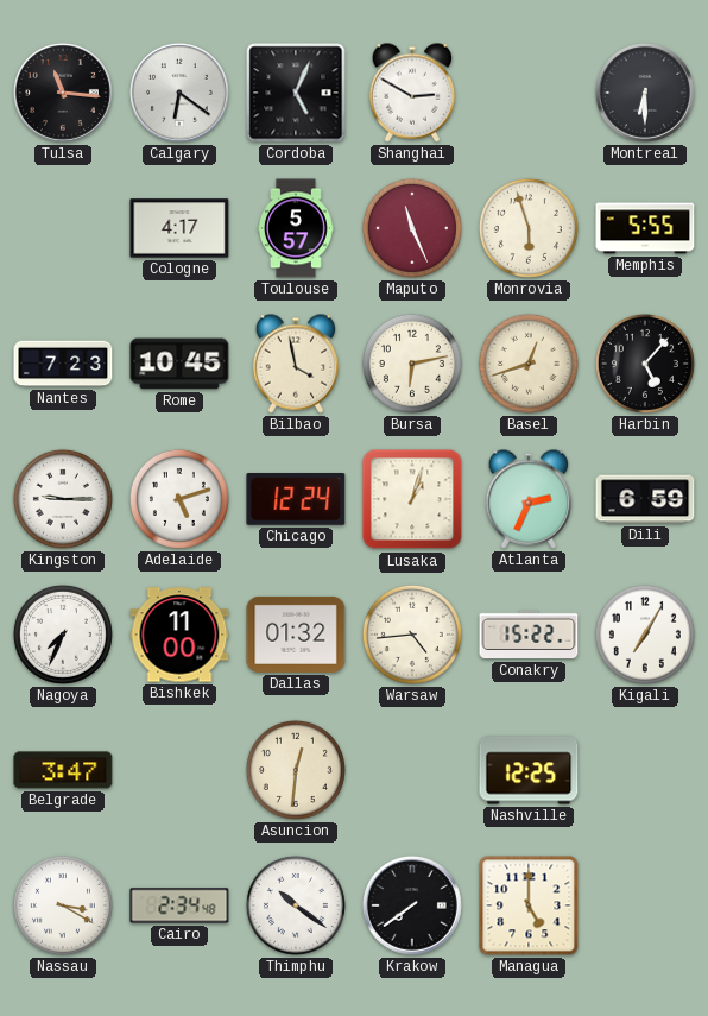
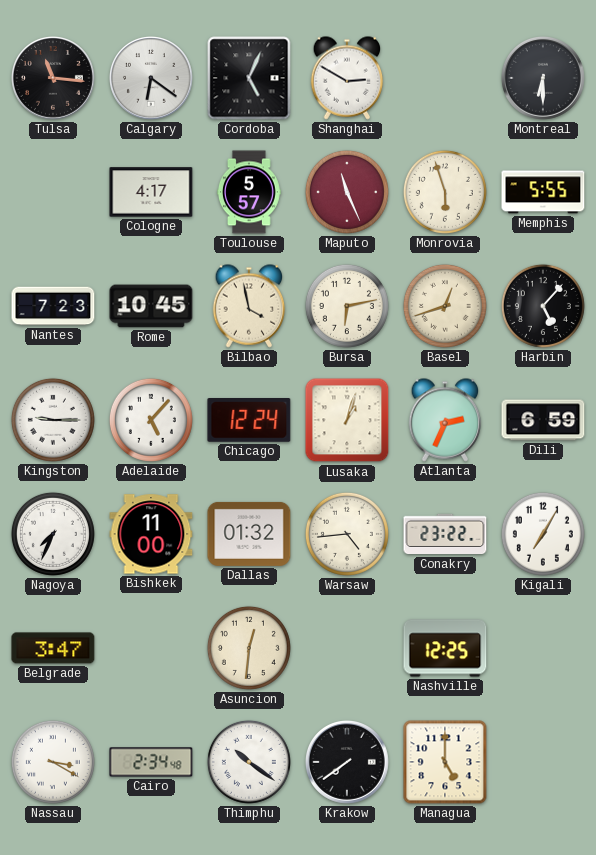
Adelaide: 5:12 -> 5:07 (151, 420)
Conakry: 15:22 -> 23:22 (445, 534)
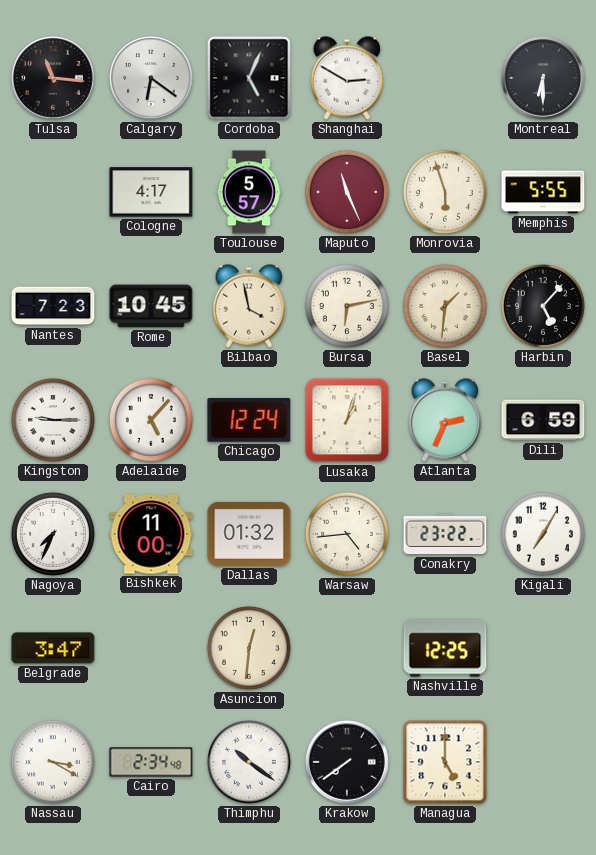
Basel: 12:42 -> 1:31 (445, 306)
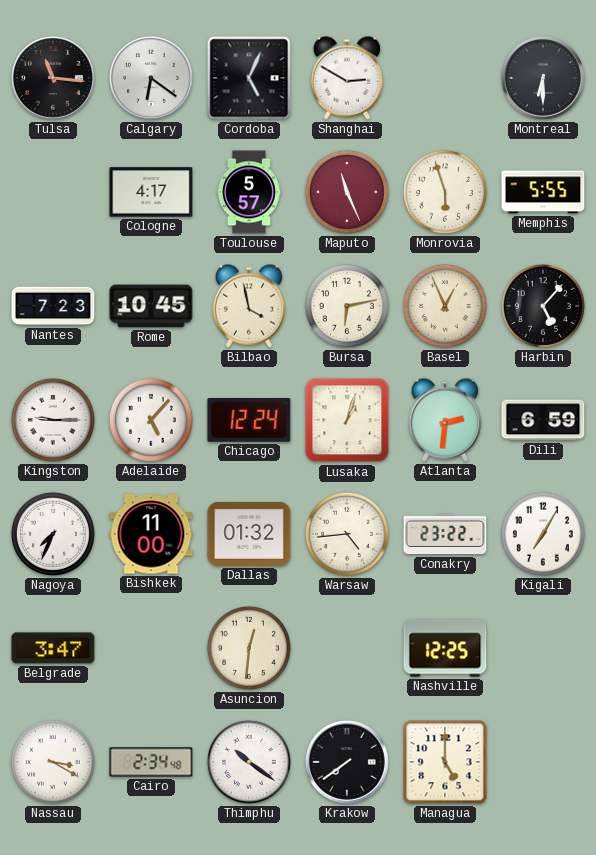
Basel: 1:31 -> 12:56 (445, 306)
Atlanta: 2:34 -> 2:31 (445, 420)
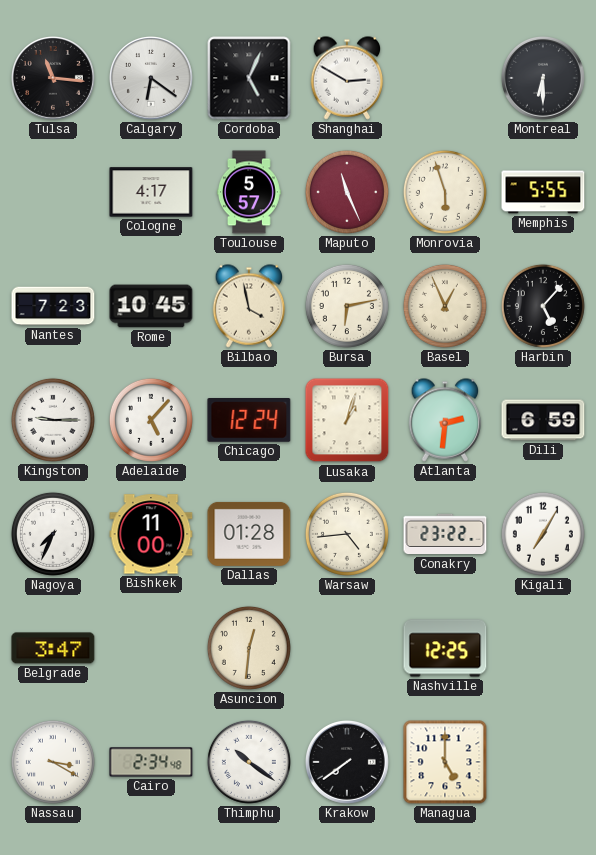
Dallas: 01:32 -> 01:28 (249, 534)
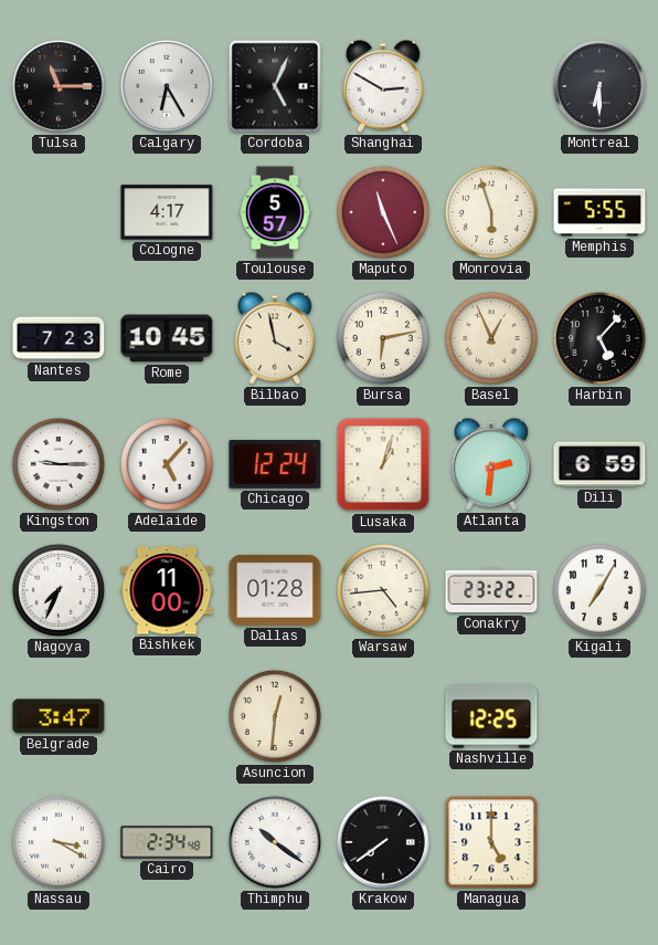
Tulsa: 11:16 -> 11:15 (59, 86)
Calgary: 6:21 -> 6:25 (167, 86)
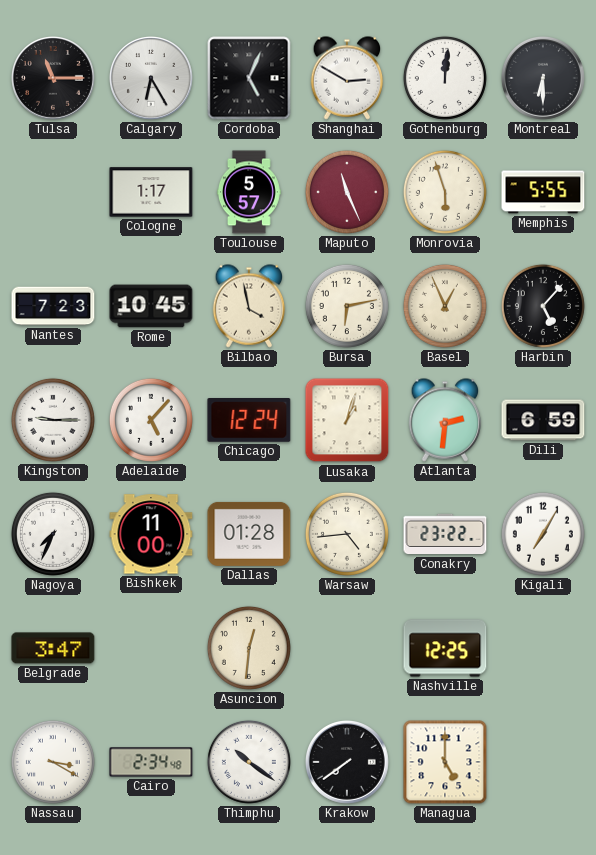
Gothenburg: none -> 12:01 (445, 78)
Cologne: 4:17 -> 1:17 (151, 192)
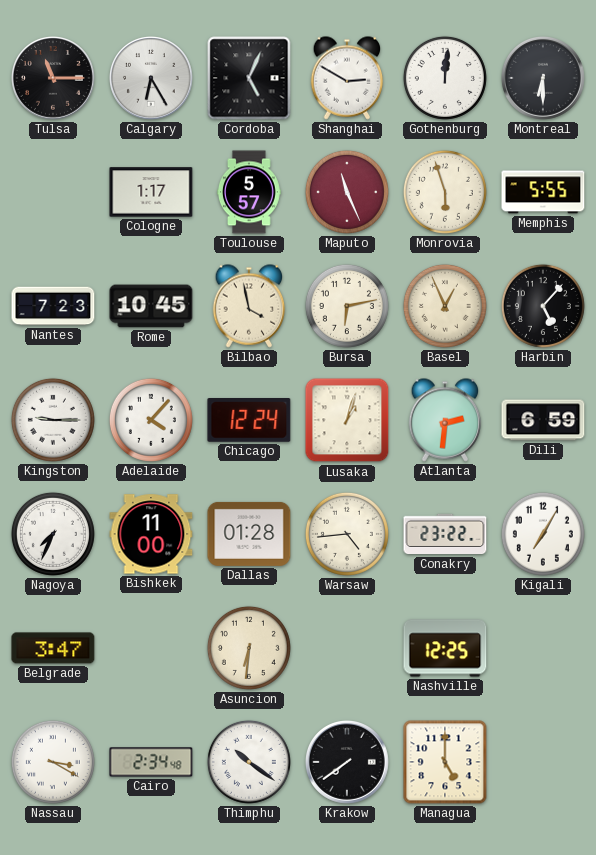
Adelaide: 5:07 -> 4:07 (151, 420)
Asuncion: 12:31 -> 6:31 (249, 648)
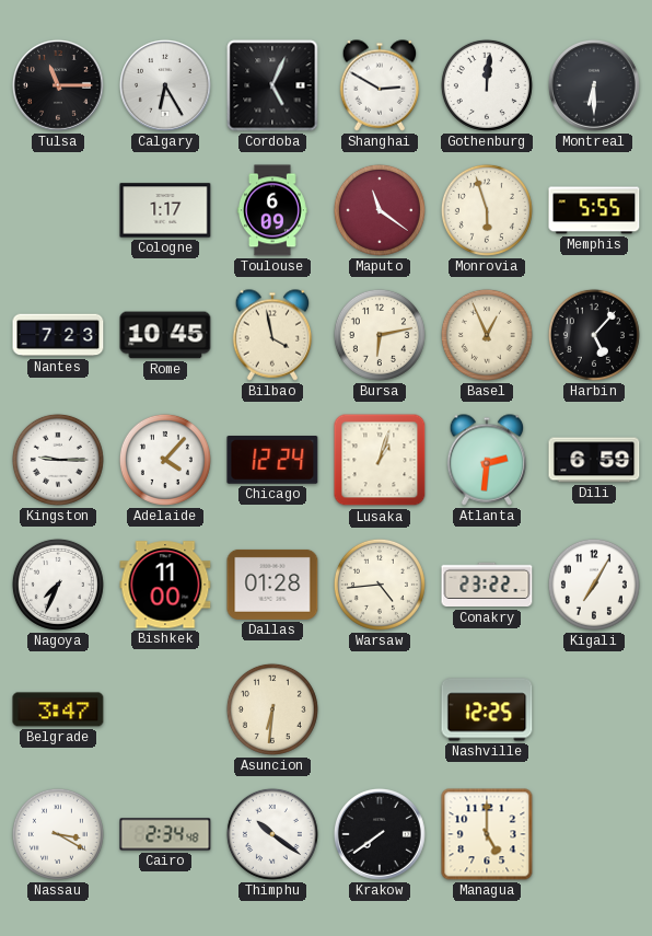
Toulouse: 5:57 -> 6:09 (272, 210)
Maputo: 11:26 -> 11:21 (380, 210)
